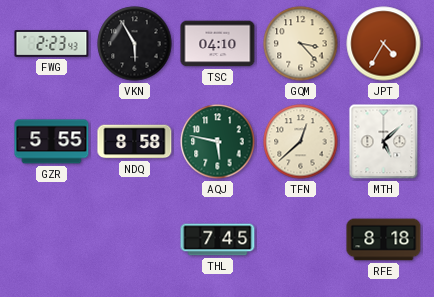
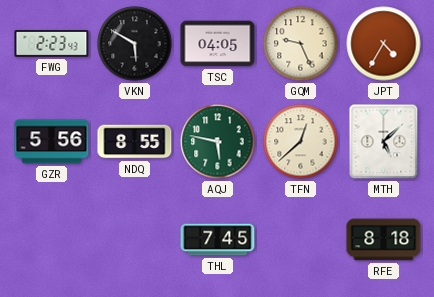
VKN: 5:55 -> 5:50 (135, 44)
TSC: 04:10 -> 04:05 (218, 44)
GQM: 3:23 -> 9:26 (301, 44)
GZR: 5:55 -> 5:56 (52, 142)
NDQ: 8:58 -> 8:55 (135, 142)
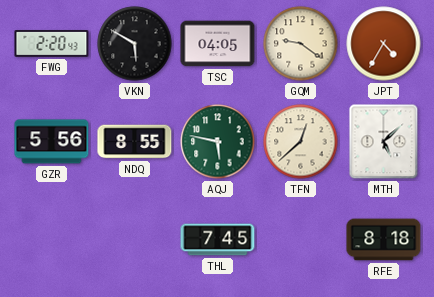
FWG: 2:23 -> 2:20 (52, 44)
GQM: 9:26 -> 9:21 (301, 44)
